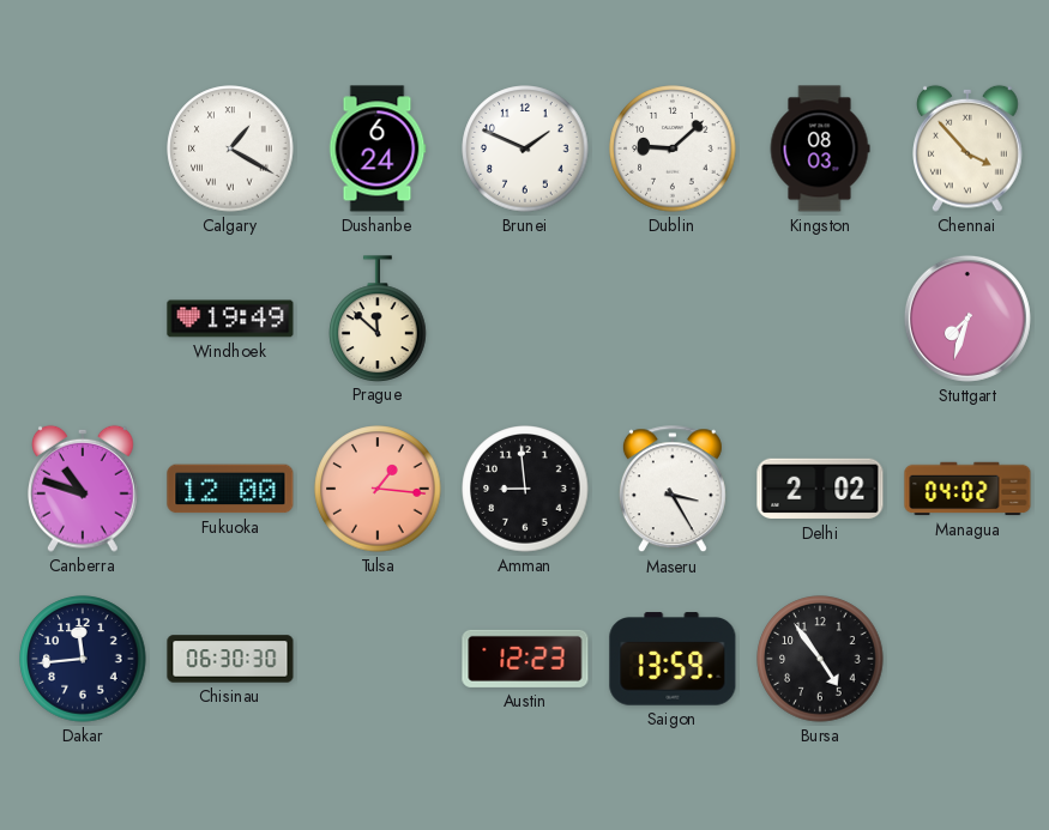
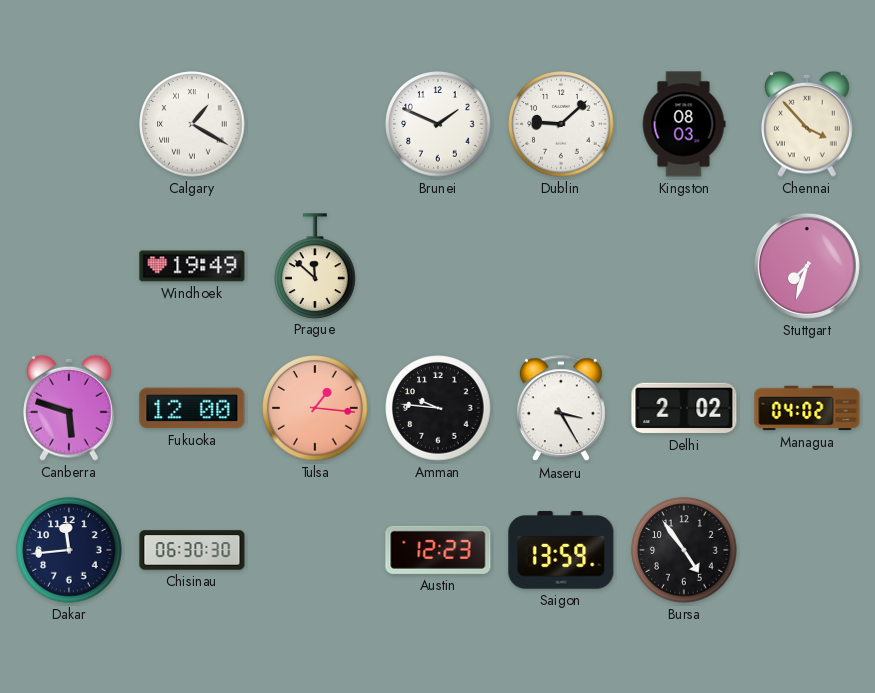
Dushanbe: 6:24 -> none (378, 149)
Canberra: 10:48 -> 5:48 (70, 408)
Amman: 8:59 -> 9:46 (438, 408)
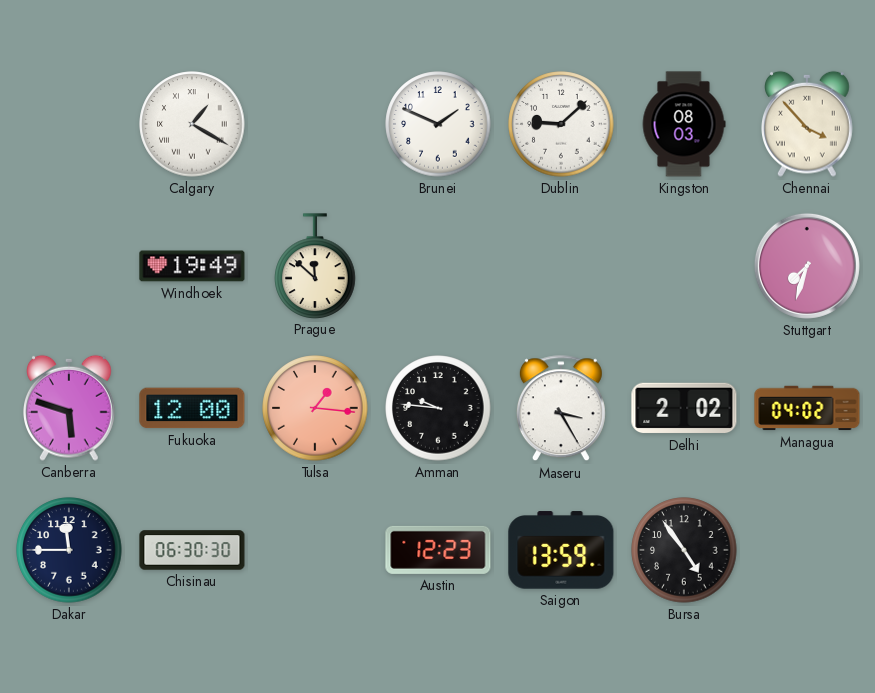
Dakar: 11:44 -> 11:45 (69, 550)
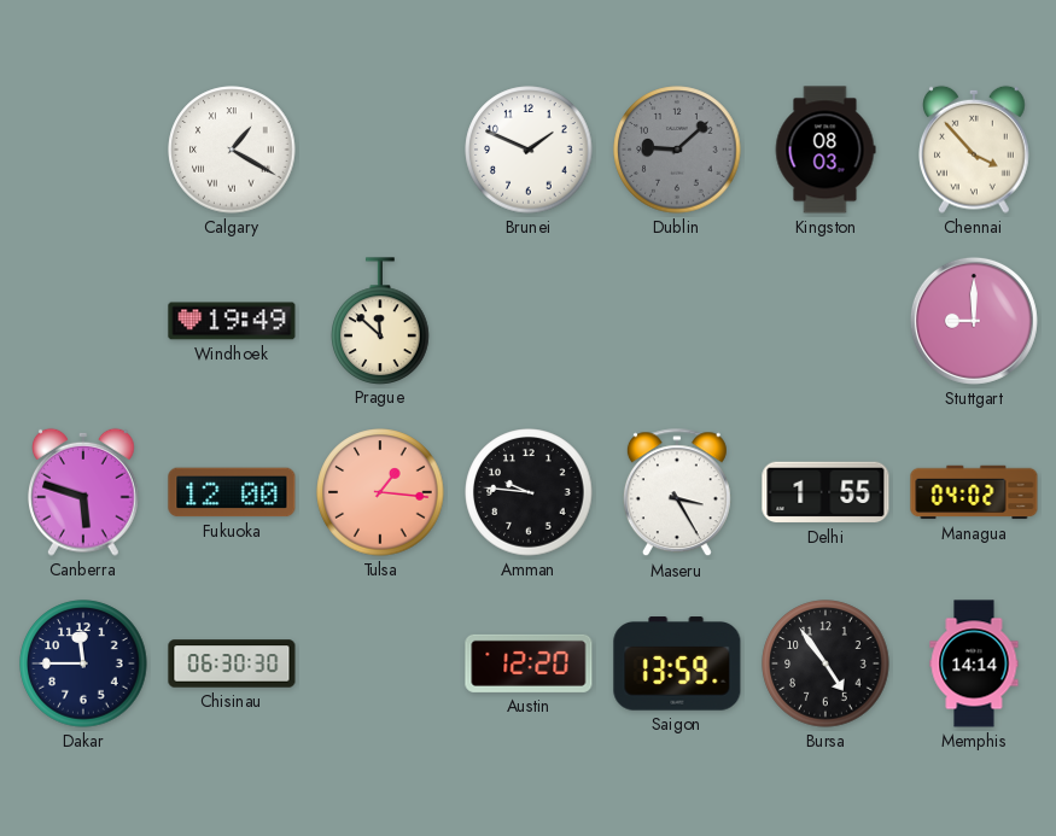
Dublin dial: white -> grey (677, 150)
Stuttgart: 7:33 -> 9:00 (974, 321)
Delhi: 2:02 -> 1:55 (825, 492)
Austin: 12:23 -> 12:20 (529, 663)
Memphis: none -> 14:14 (974, 663)
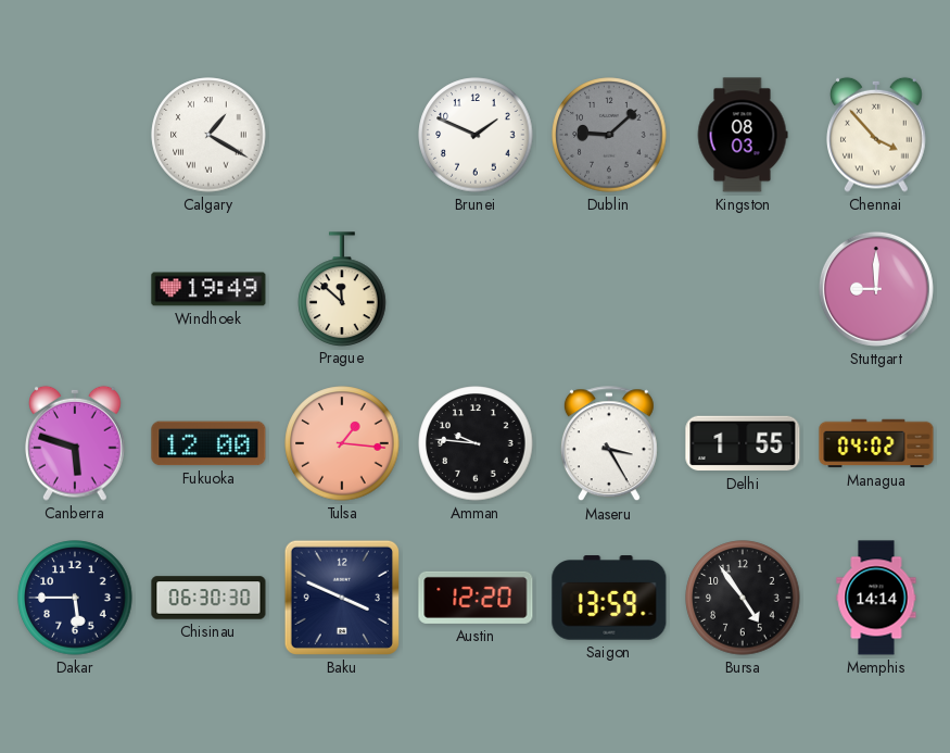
Dakar: 11:45 -> 5:45 (75, 598)
Baku: none -> 3:49 (342, 598)
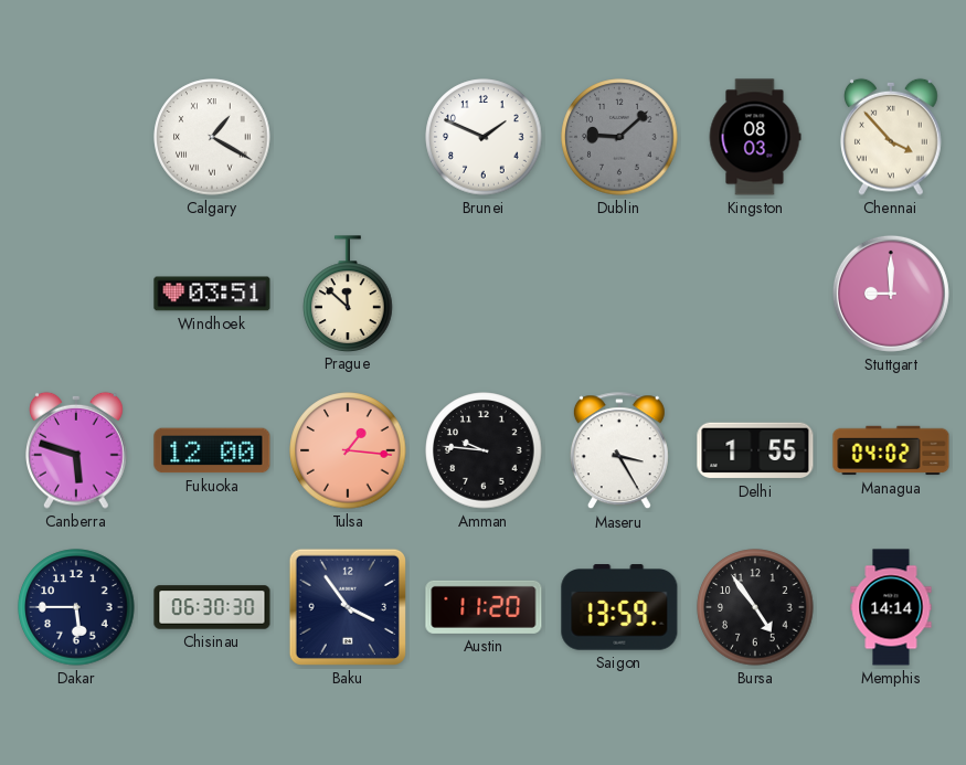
Windhoek: 19:49 -> 03:51 (212, 294)
Baku: 3:49 -> 3:54 (348, 607)
Austin: 12:20 -> 11:20 (484, 607)
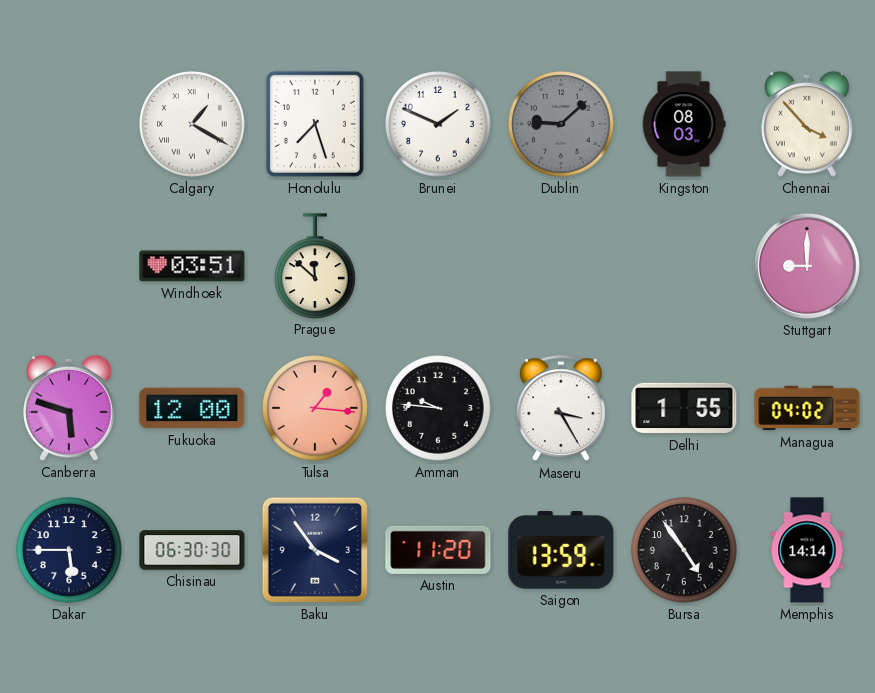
Honolulu: none -> 7:27 (315, 124)
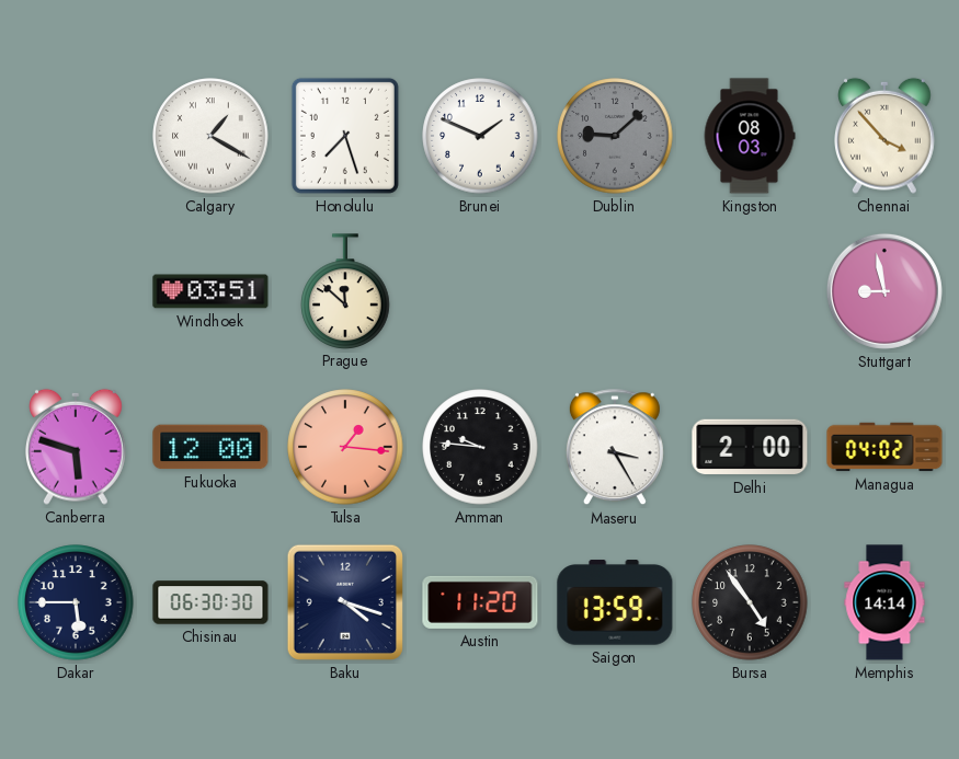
Stuttgart: 9:00 -> 8:58 (884, 291)
Delhi: 1:55 -> 2:00 (750, 447)
Baku: 3:54 -> 4:18 (345, 602)
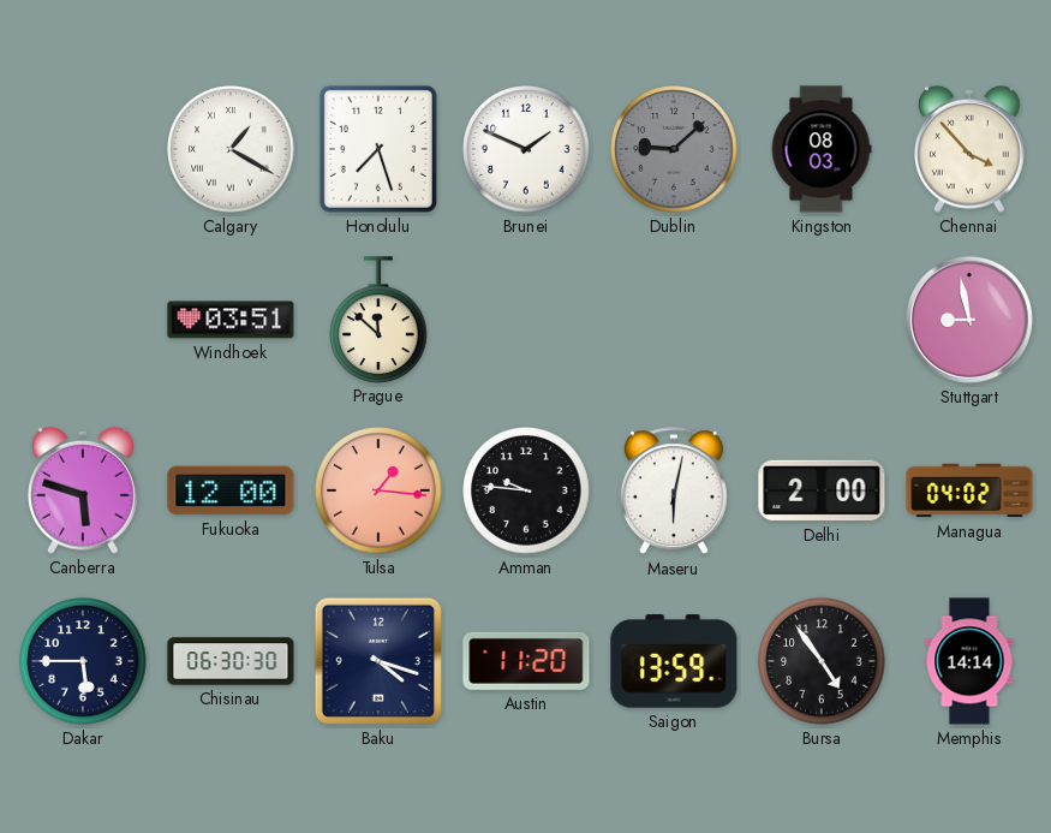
Maseru: 3:25 -> 6:02 (674, 492)
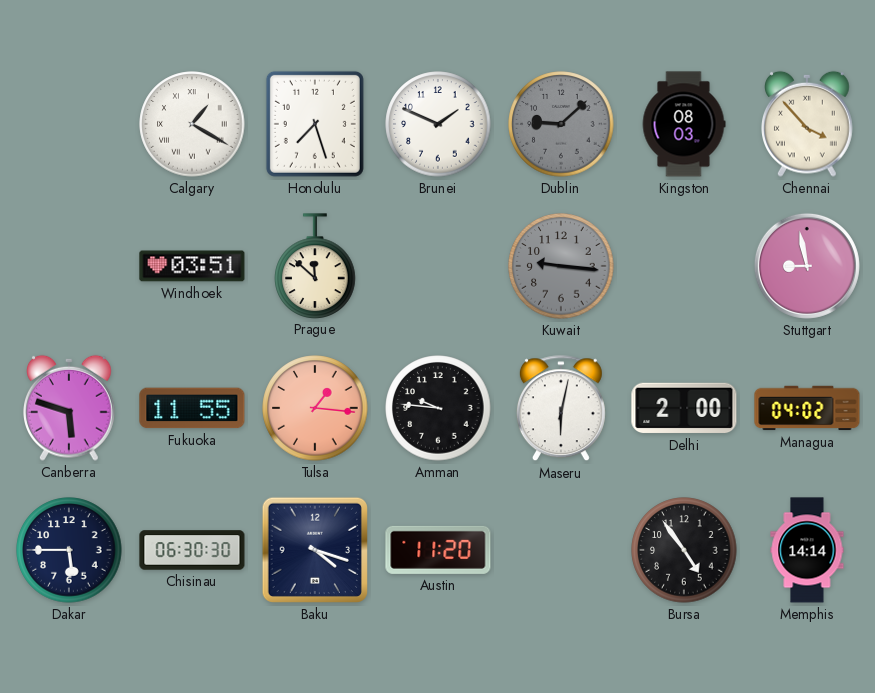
Kuwait: none -> 9:16 (561, 266)
Fukuoka: 12:00 -> 11:55 (192, 408)
Saigon: 13:59 -> none (674, 661)
